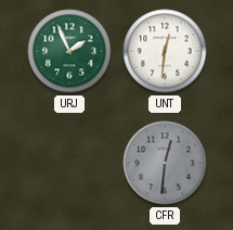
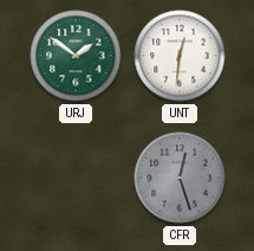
URJ: 1:56 -> 1:51 (76, 56)
CFR: 12:31 -> 12:27 (180, 178)
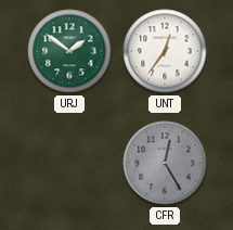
UNT: 12:31 -> 12:36 (165, 51)
CFR: 12:27 -> 12:25 (165, 163)
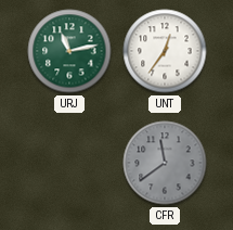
URJ: 1:51 -> 11:13 (69, 51)
CFR: 12:25 -> 11:39 (165, 163)
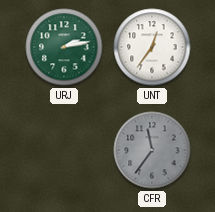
URJ: 11:13 -> 2:13 (64, 47)
CFR: 11:39 -> 11:36 (152, 150)
